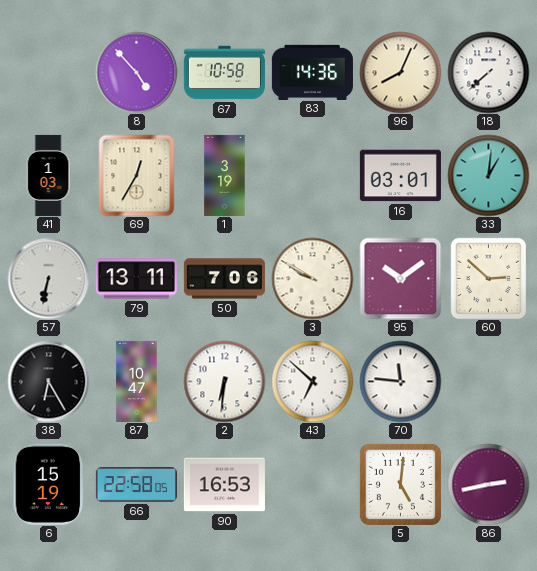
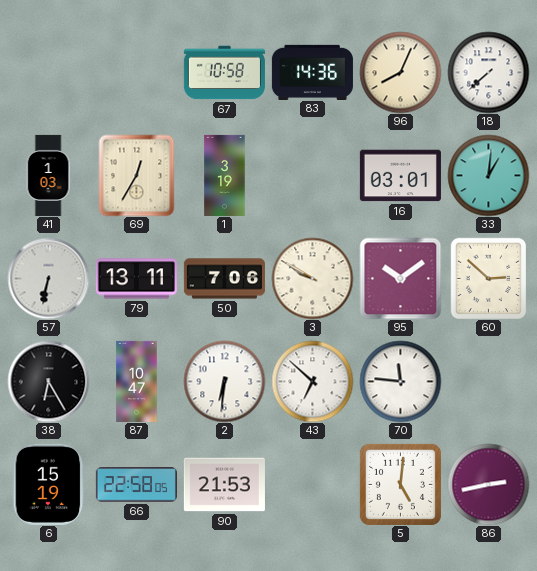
8: 4:53 -> none (136, 72)
90: 16:53 -> 21:53 (224, 485)
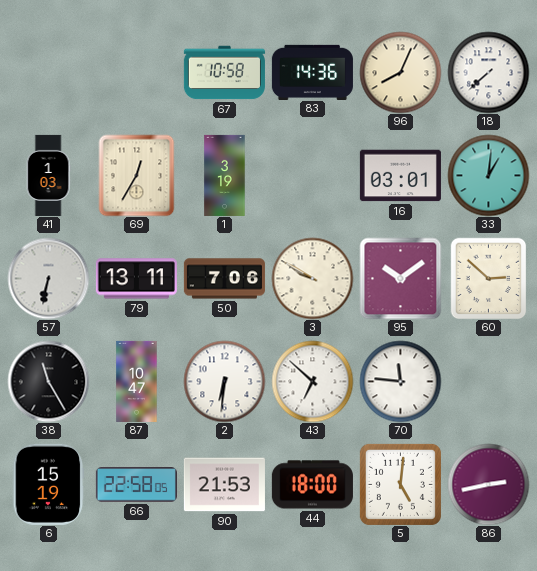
38: 6:25 -> 11:25 (48, 381)
44: none -> 18:00 (312, 485)
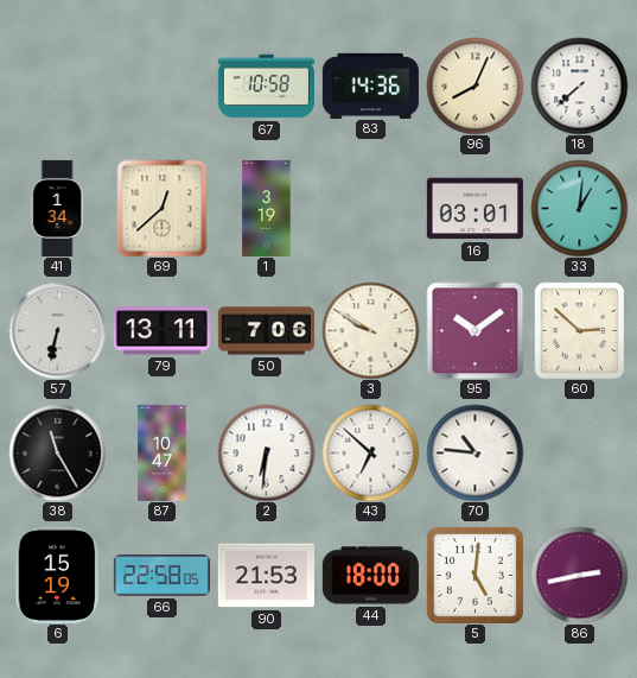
41: 1:03 -> 1:34 (57, 208)
69: 12:35 -> 12:38 (163, 208)
70: 11:46 -> 10:46 (474, 452)
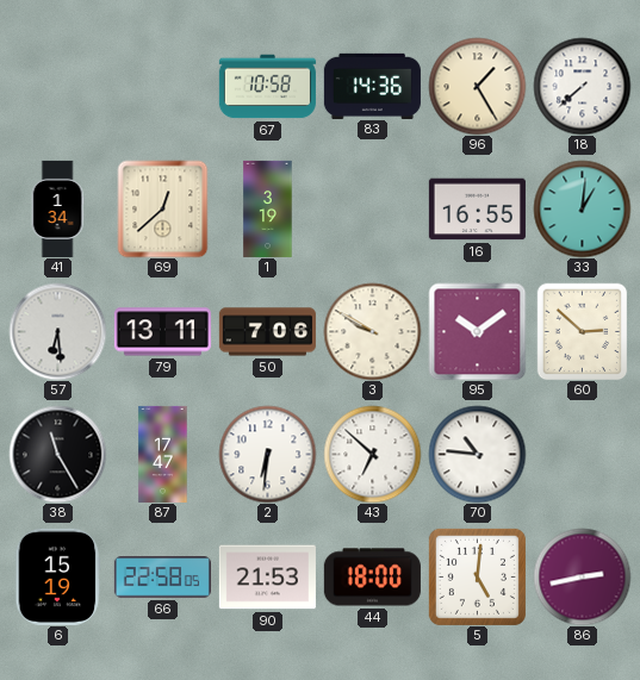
96: 8:04 -> 1:25 (477, 86)
16: 03:01 -> 16:55 (477, 210)
57: 6:32 -> 6:29 (57, 331)
87: 10:47 -> 17:47 (163, 454)
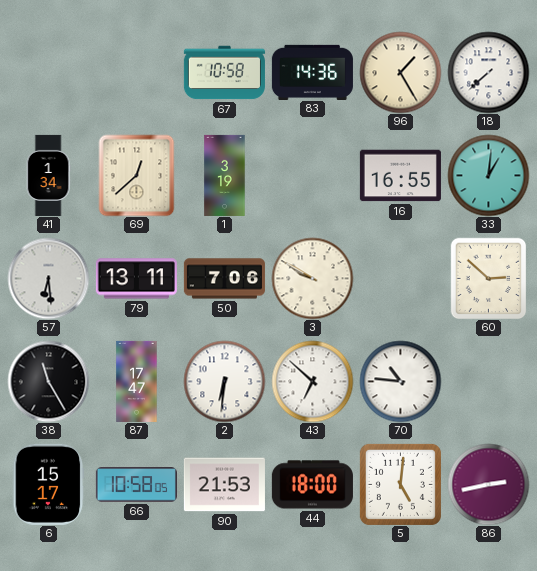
95: 10:09 -> none (477, 331)
6: 15:19 -> 15:17 (49, 484)
66: 22:58 -> 10:58 (136, 485)
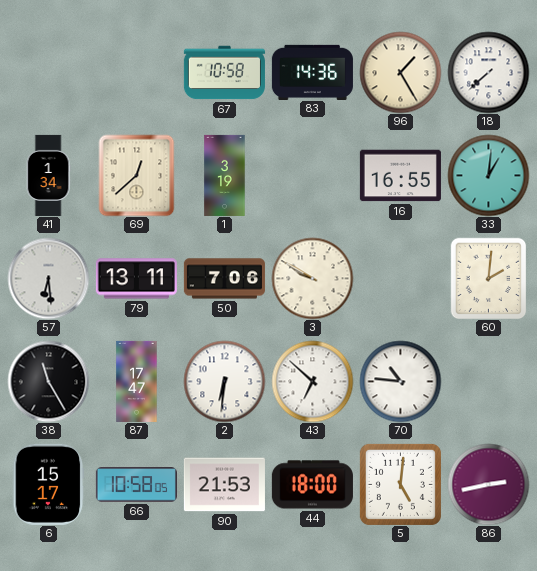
60: 2:52 -> 2:01 (489, 278)
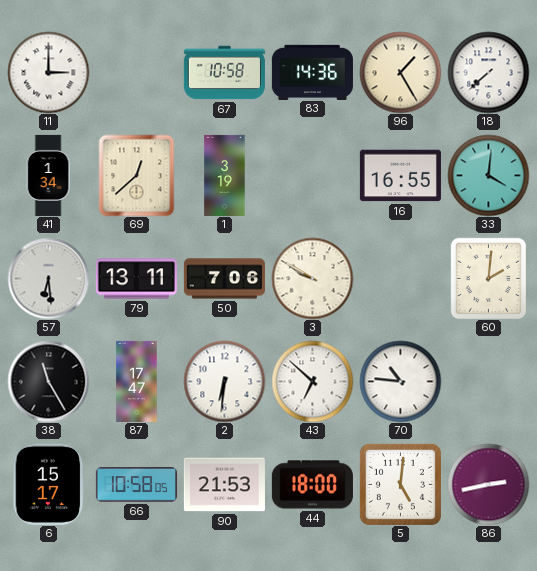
11: none -> 3:00 (48, 72)
33: 1:01 -> 4:01 (488, 175)
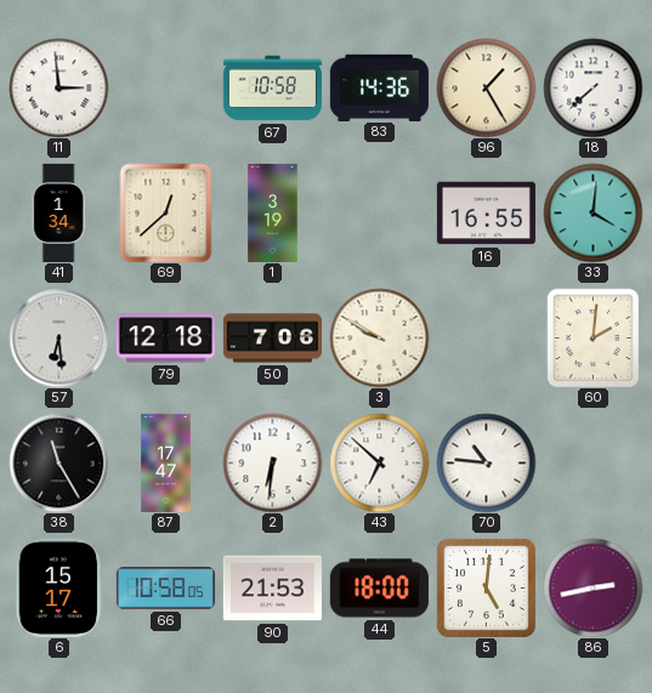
11: 3:00 -> 2:59 (58, 87)
79: 13:11 -> 12:18 (165, 339)
